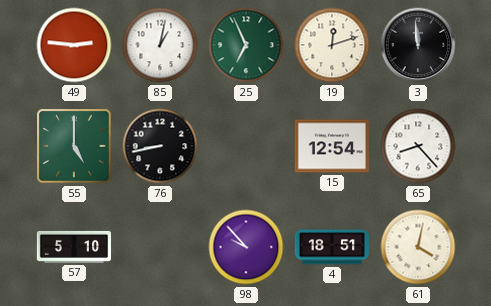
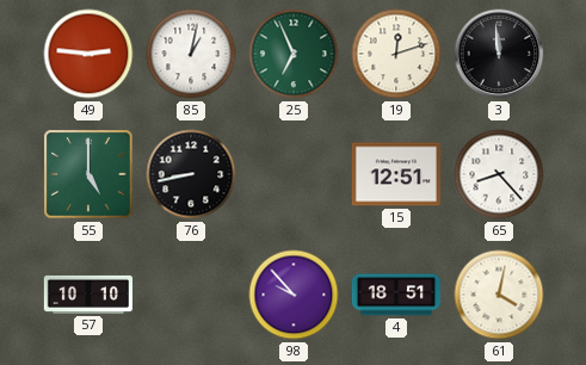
15: 12:54 -> 12:51 (396, 174)
57: 5:10 -> 10:10 (87, 295)
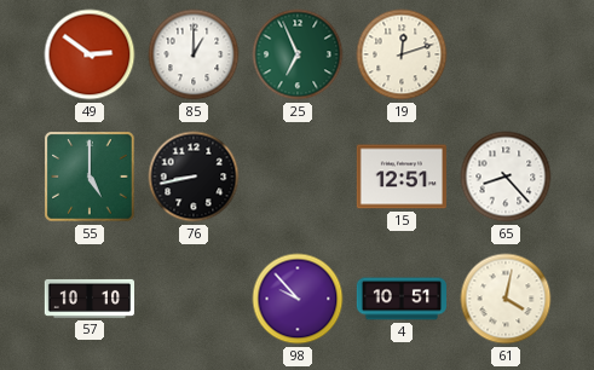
49: 2:46 -> 2:51 (90, 54)
85: 1:02 -> 1:00 (194, 54)
3: 11:59 -> none (499, 54)
4: 18:51 -> 10:51 (400, 299)
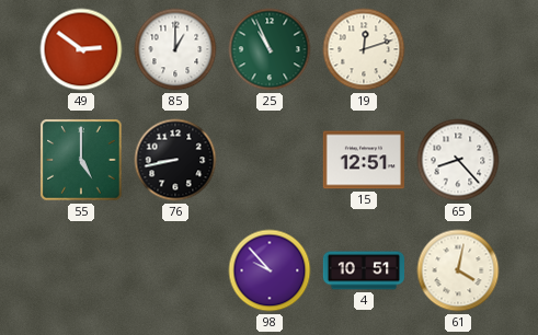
25: 6:56 -> 10:56 (270, 49)
57: 10:10 -> none (88, 299)
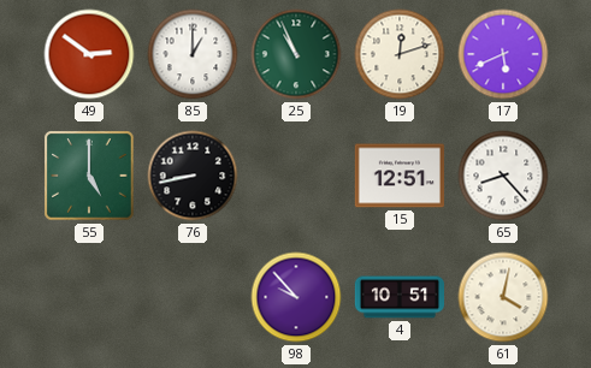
17: none -> 5:41 (503, 54)
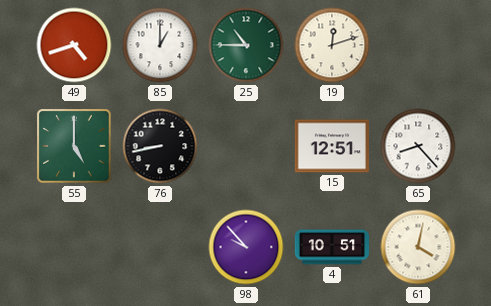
49: 2:51 -> 4:42 (74, 45)
25: 10:56 -> 10:45 (246, 45)
17: 5:41 -> none (503, 54)
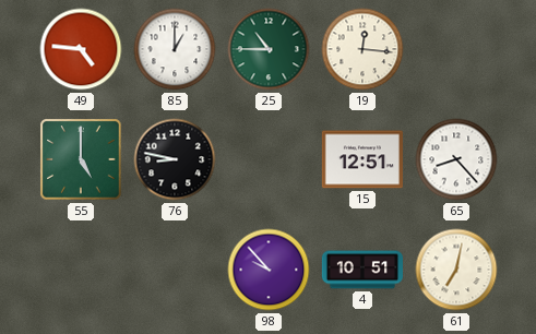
49: 4:42 -> 4:46 (81, 49)
19: 12:12 -> 12:16 (362, 49)
76: 8:43 -> 8:47 (175, 159)
61: 4:02 -> 7:02 (456, 270)
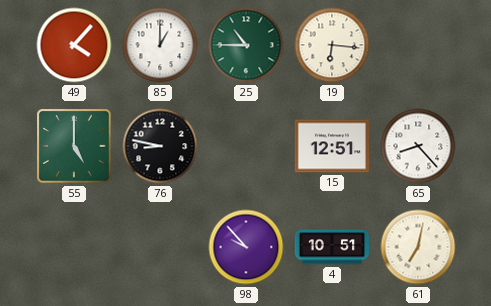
49: 4:46 -> 4:07 (74, 45)
19: 12:16 -> 6:16 (332, 45)
